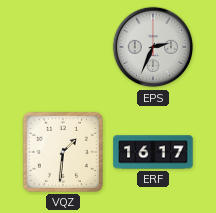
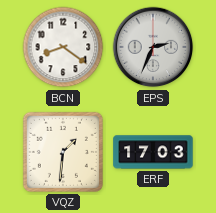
BCN: none -> 8:21 (63, 47)
ERF: 16:17 -> 17:03 (153, 152)
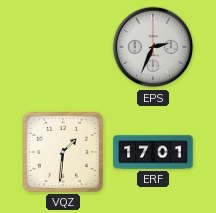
BCN: 8:21 -> none (63, 47)
ERF: 17:03 -> 17:01 (153, 152)
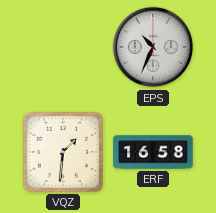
EPS: 2:34 -> 10:34 (153, 47)
ERF: 17:01 -> 16:58 (153, 152)
